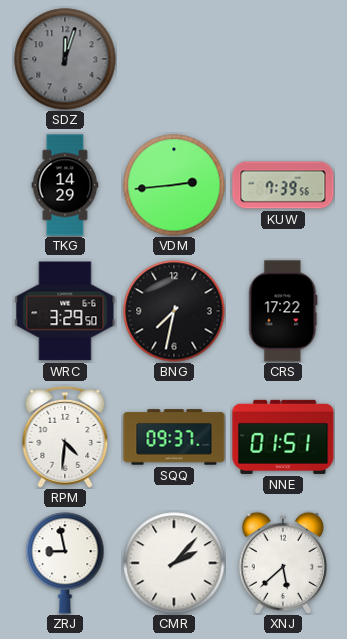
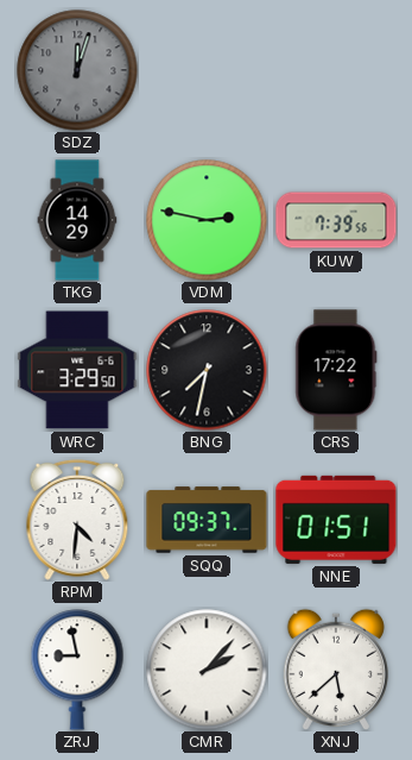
VDM: 2:44 -> 2:47 (207, 220)
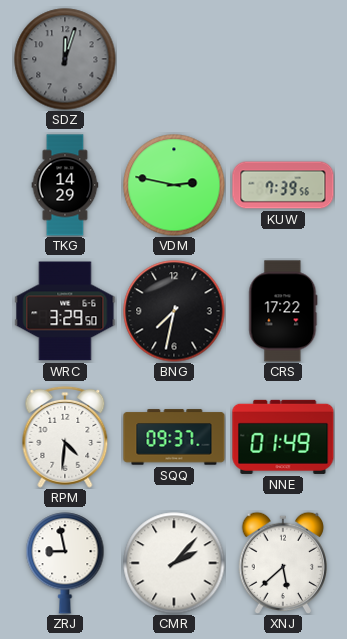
NNE: 01:51 -> 01:49 (283, 437)
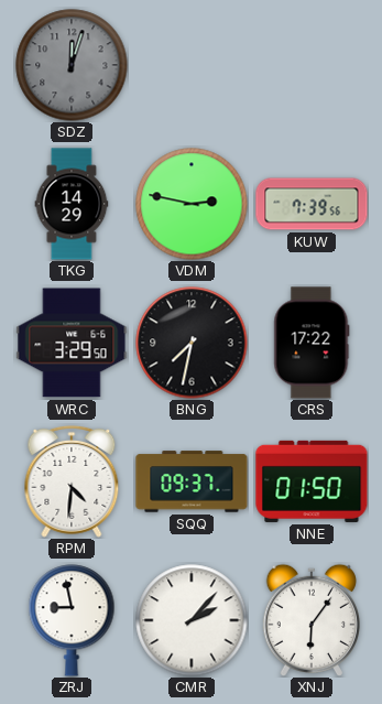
NNE: 01:49 -> 01:50 (312, 481)
XNJ: 5:38 -> 6:06 (310, 620)
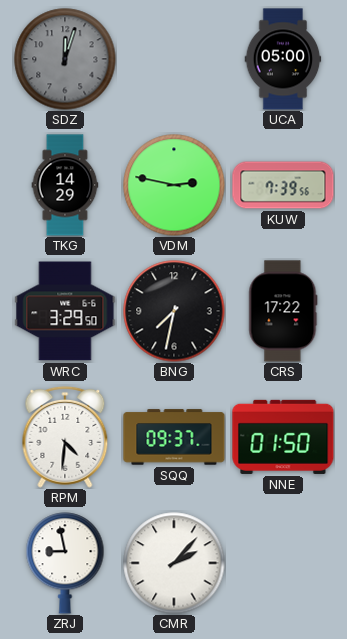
UCA: none -> 05:00 (283, 59)
XNJ: 6:06 -> none (310, 620)
